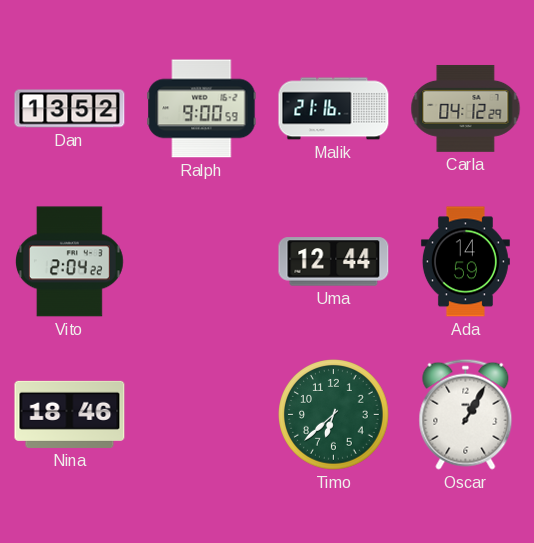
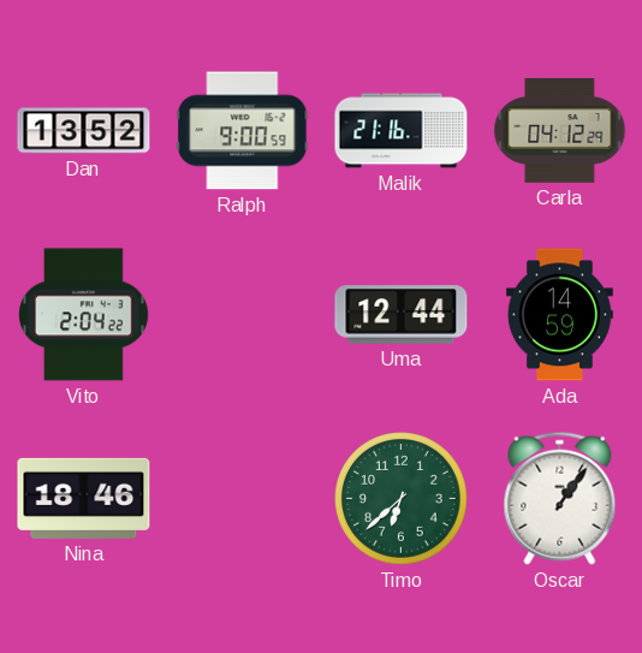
Oscar: 1:05 -> 1:06 (560, 498)
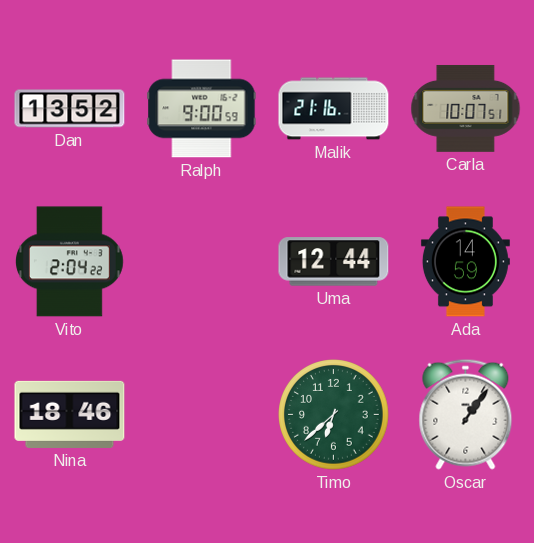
Carla: 04:12 -> 10:07 (466, 108)
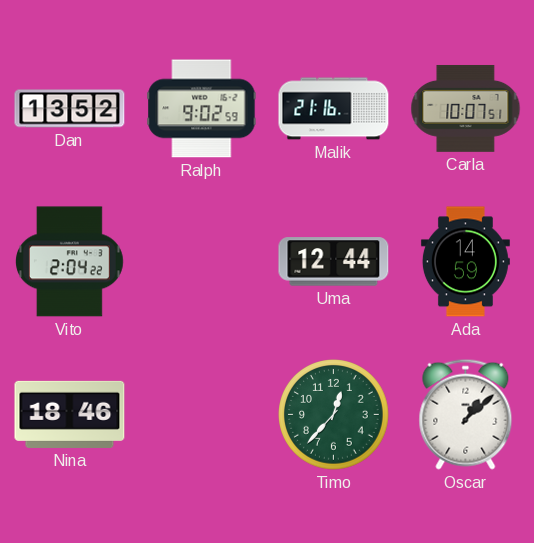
Ralph: 9:00 -> 9:02 (202, 109)
Timo: 6:38 -> 12:37 (334, 415)
Oscar: 1:06 -> 1:08 (466, 414)
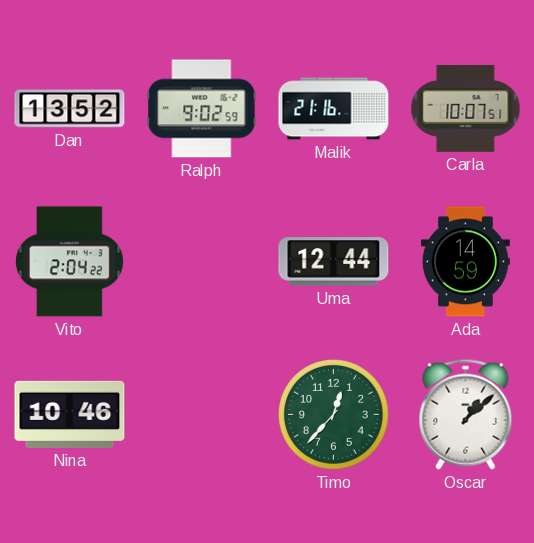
Nina: 18:46 -> 10:46 (70, 414)
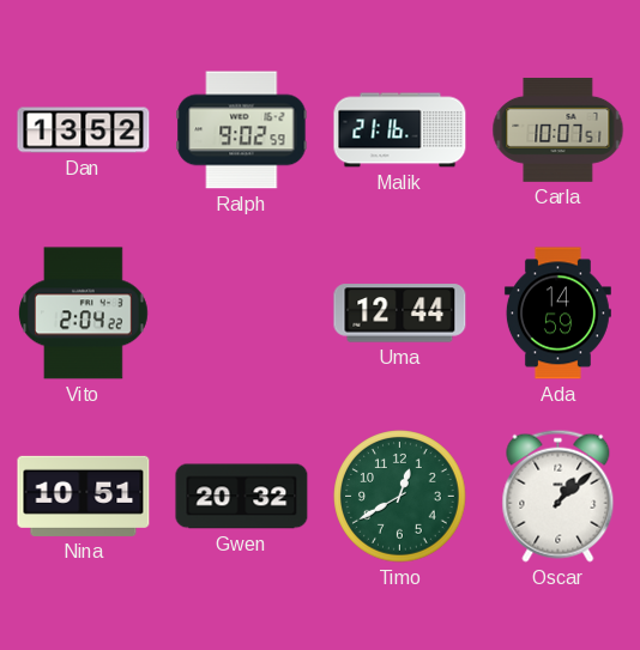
Nina: 10:46 -> 10:51 (84, 496)
Gwen: none -> 20:32 (242, 497)
Timo: 12:37 -> 12:40 (400, 497)
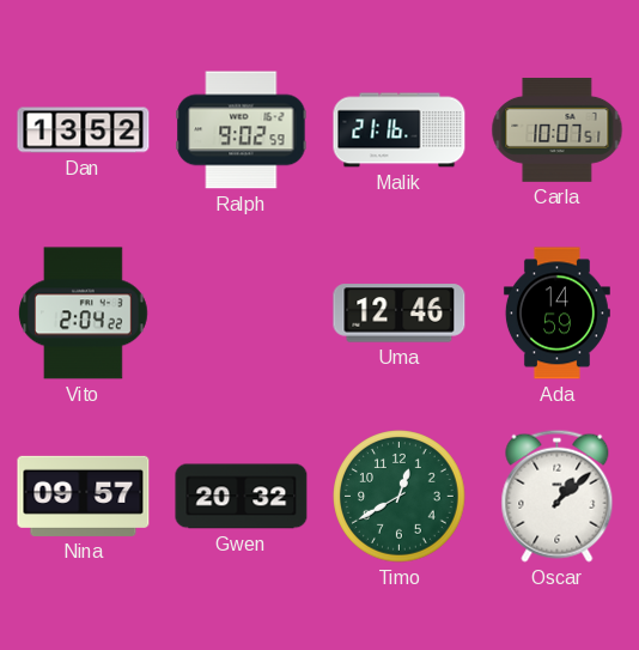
Uma: 12:44 -> 12:46 (400, 314)
Nina: 10:51 -> 09:57 (84, 496)
